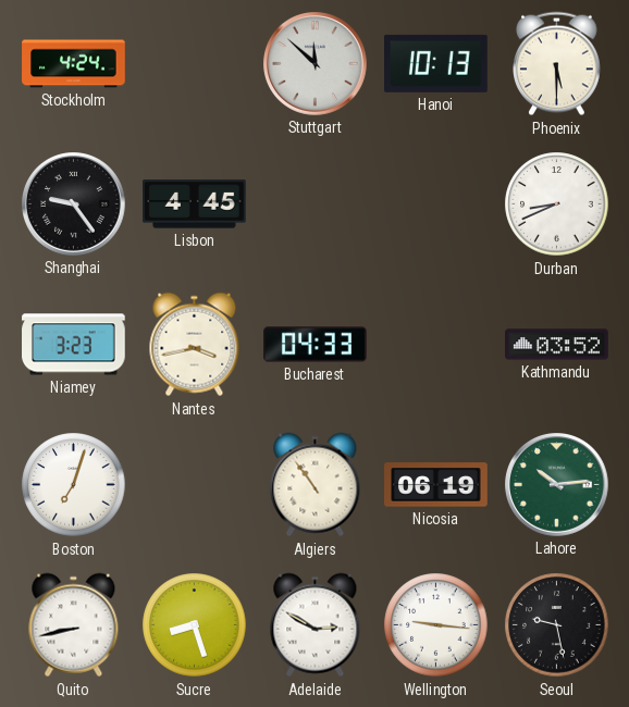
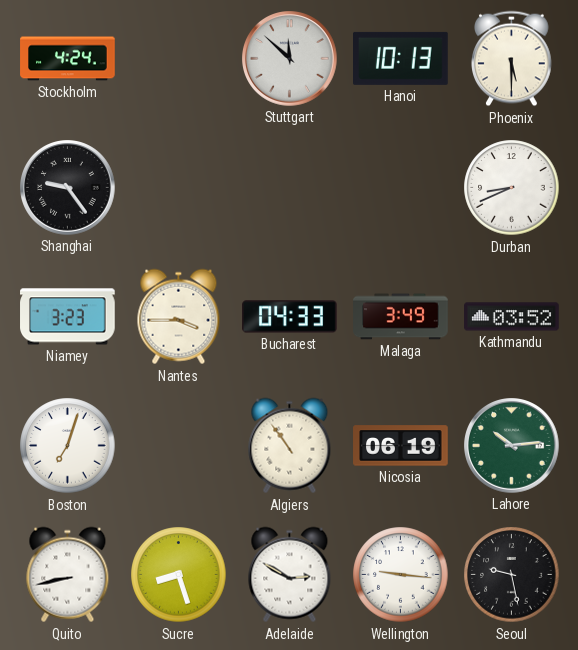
Lisbon: 4:45 -> none (195, 204)
Nantes: 3:43 -> 3:45 (179, 317)
Malaga: none -> 3:49 (401, 317)
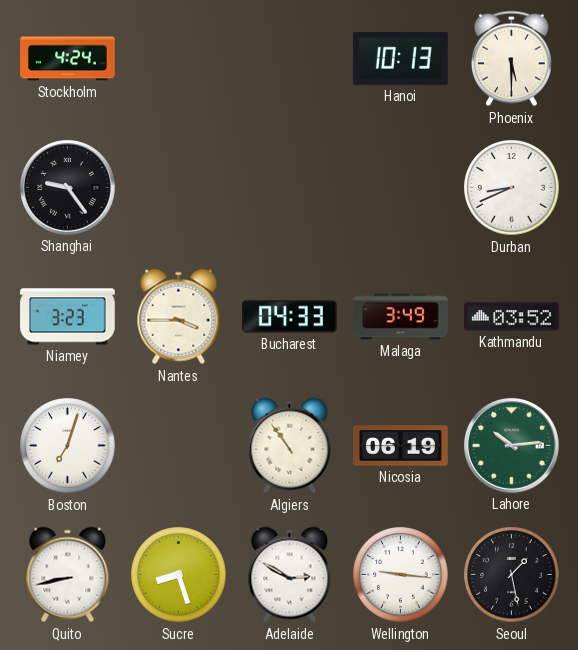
Stuttgart: 11:52 -> none (290, 59)
Seoul: 9:28 -> 1:28 (512, 575)
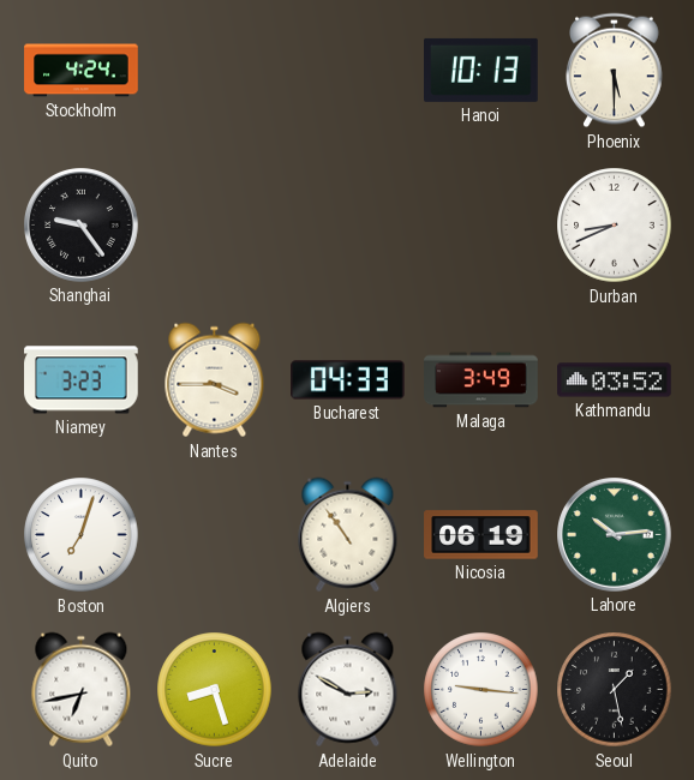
Quito: 8:43 -> 6:43 (82, 690)
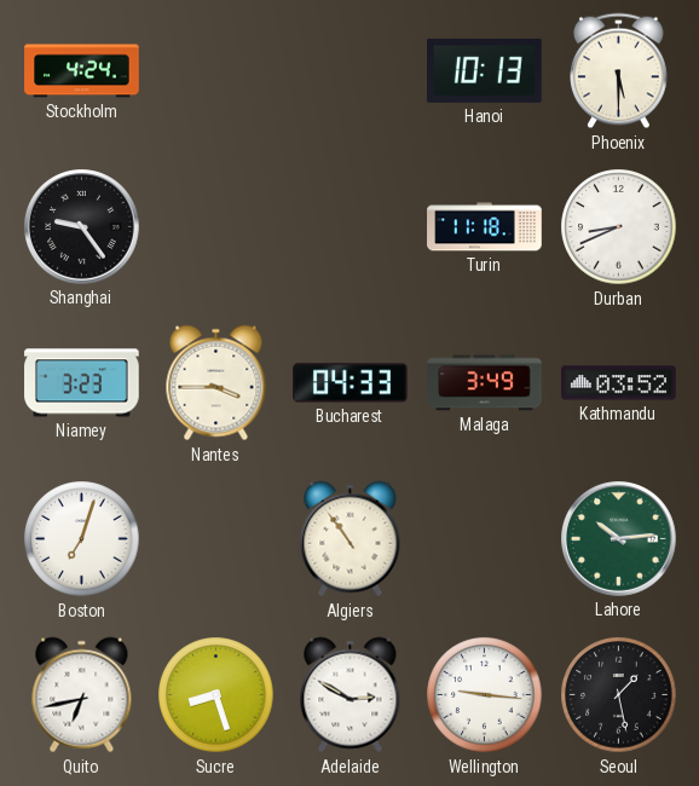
Turin: none -> 11:18 (485, 227)
Nicosia: 06:19 -> none (481, 535)
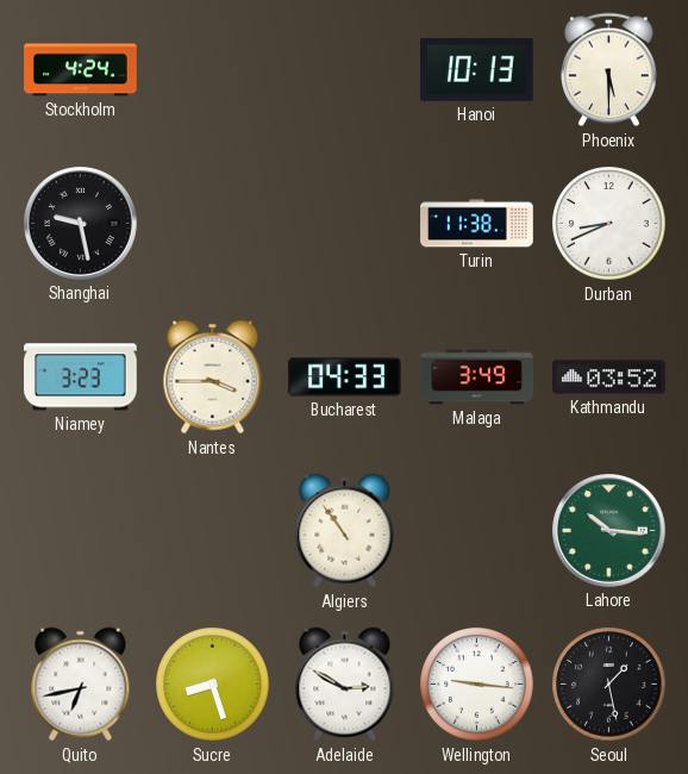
Shanghai: 9:24 -> 9:28 (81, 224)
Turin: 11:18 -> 11:38 (477, 224)
Boston: 7:03 -> none (82, 539)
Lahore: 10:14 -> 10:16 (609, 531)
